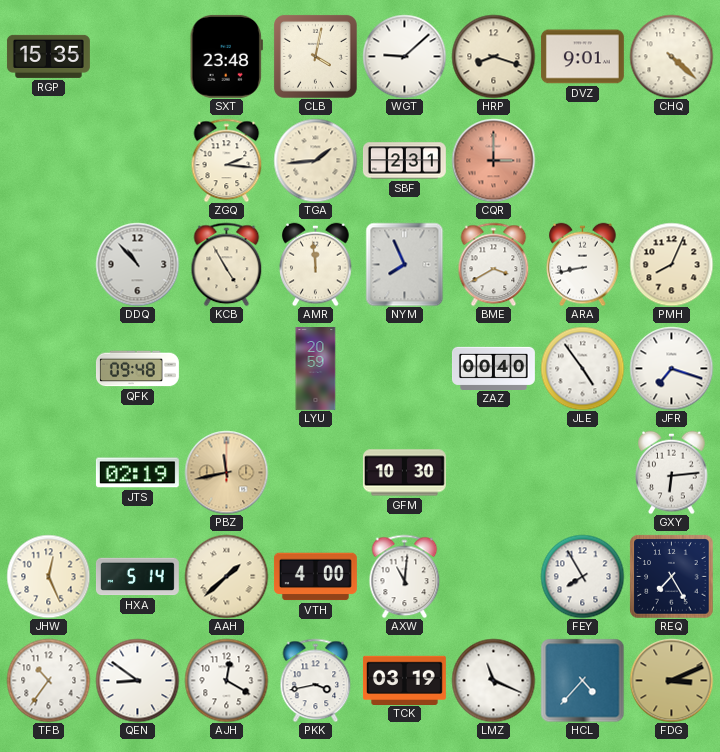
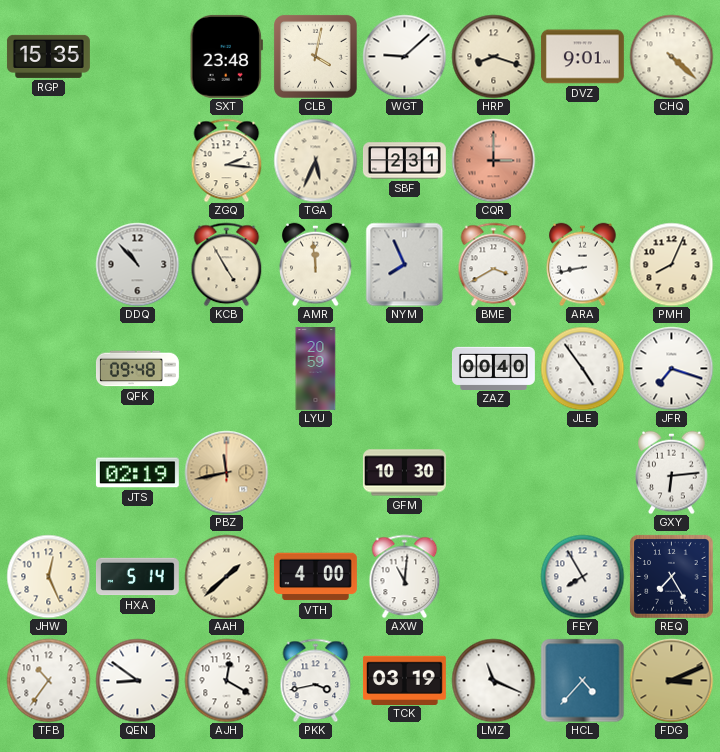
TGA: 1:44 -> 5:34 (315, 160)
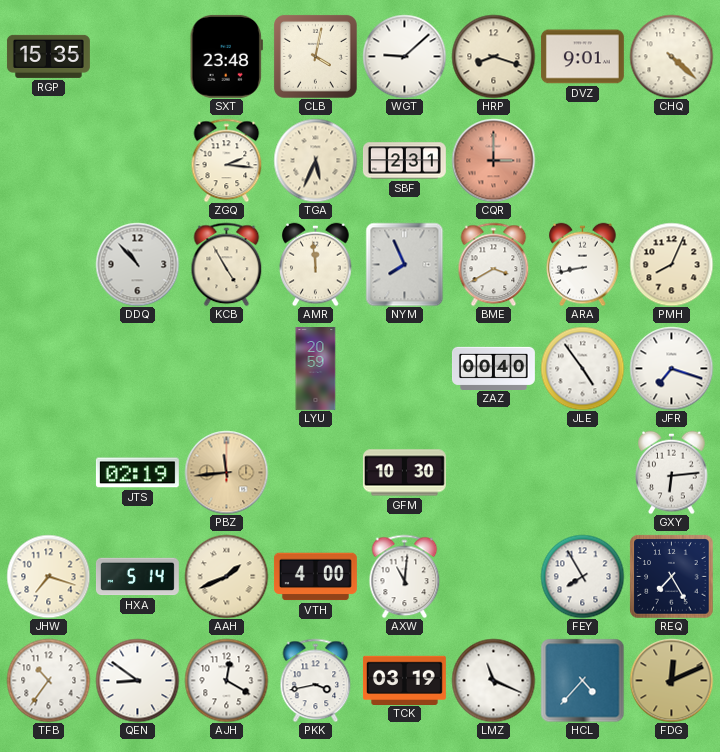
QFK: 09:48 -> none (137, 369)
PBZ: 11:43 -> 11:44 (226, 472)
JHW: 12:26 -> 7:18 (48, 576)
AAH: 1:38 -> 1:41 (226, 576)
FDG: 3:11 -> 12:11 (671, 680)
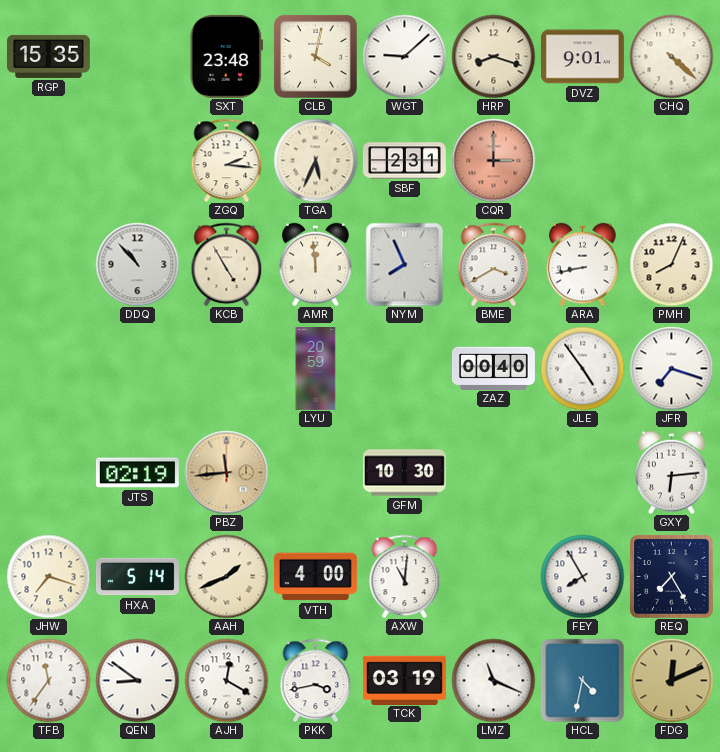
TFB: 10:36 -> 11:36 (48, 680)
HCL: 4:37 -> 4:32 (582, 680)
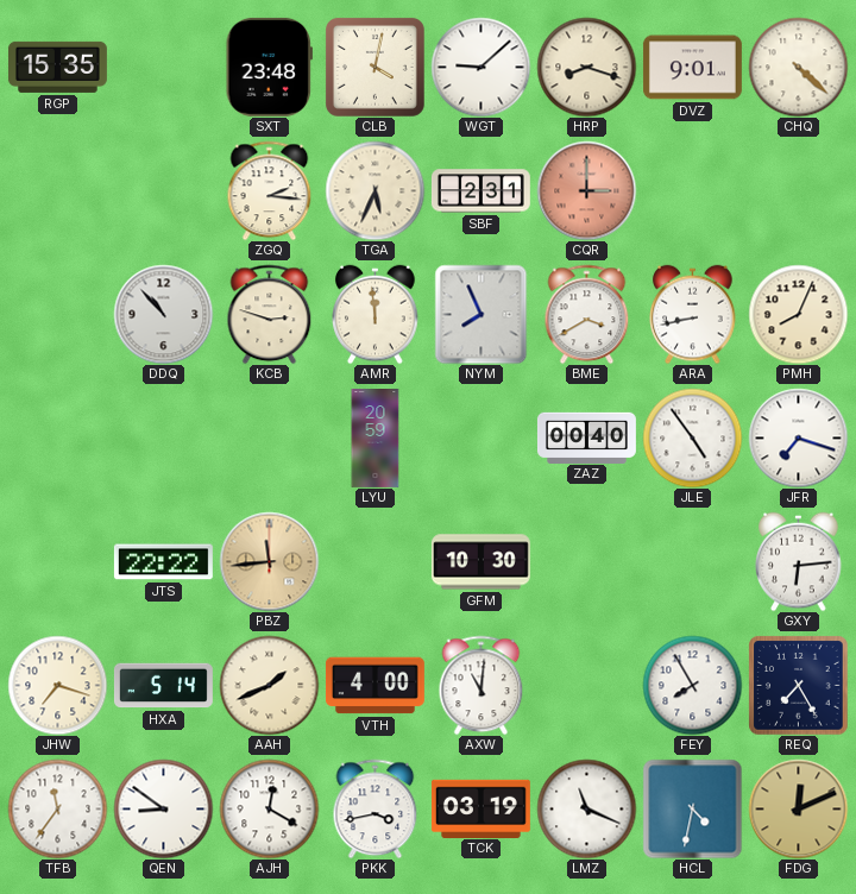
KCB: 4:55 -> 2:48 (270, 314)
JTS: 02:19 -> 22:22 (163, 562)
